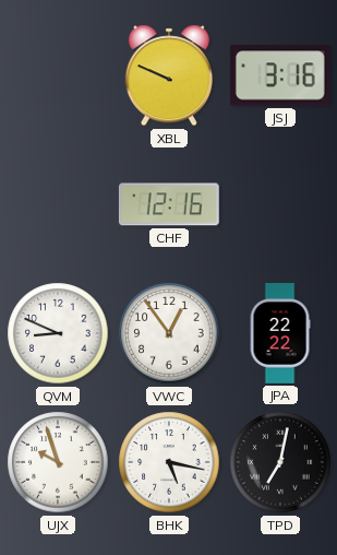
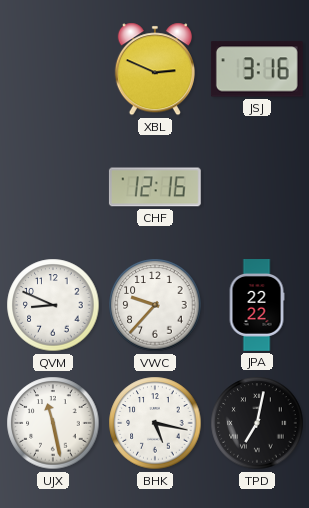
XBL: 9:49 -> 2:49 (155, 69)
VWC: 12:54 -> 9:37 (155, 305)
UJX: 9:57 -> 11:28 (53, 423)
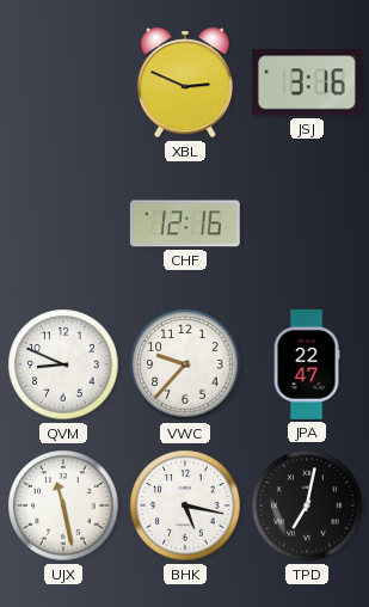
JPA: 22:22 -> 22:47 (307, 366)
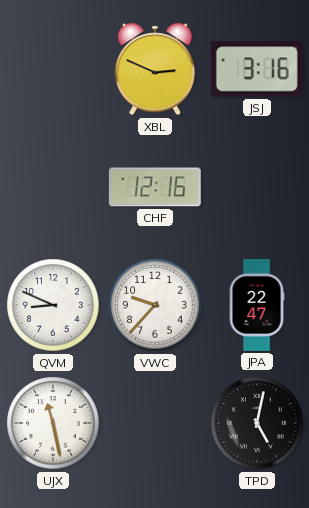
BHK: 5:17 -> none (185, 505)
TPD: 7:02 -> 5:02 (257, 423)
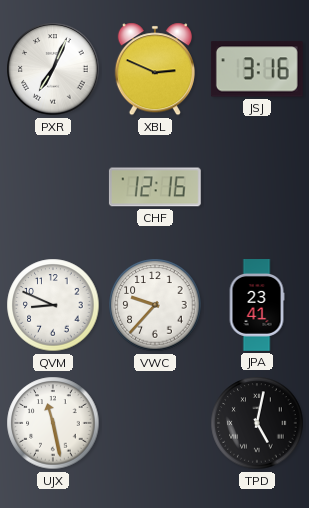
PXR: none -> 7:04 (53, 69)
JPA: 22:47 -> 23:41 (257, 306)
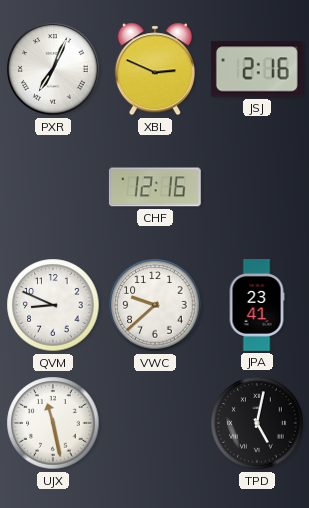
JSJ: 3:16 -> 2:16 (257, 69)
VWC: 9:37 -> 9:38 (155, 305)
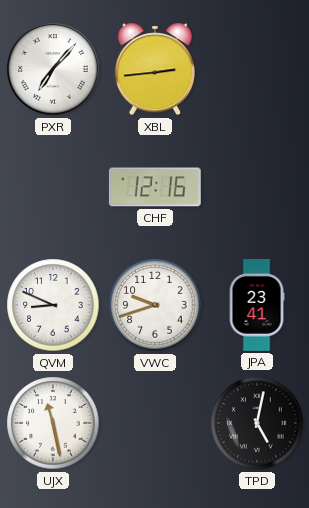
PXR: 7:04 -> 7:07 (53, 69)
XBL: 2:49 -> 2:44 (155, 69)
JSJ: 2:16 -> none (257, 69)
VWC: 9:38 -> 9:42 (155, 305)
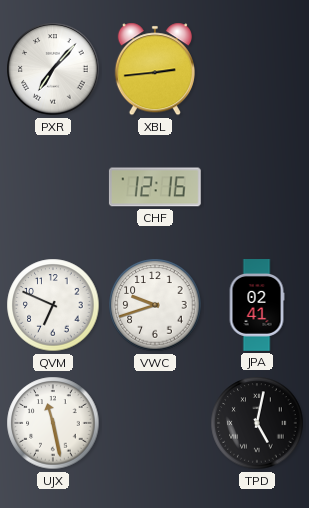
QVM: 8:49 -> 6:49 (53, 305)
JPA: 23:41 -> 02:41 (257, 306)
